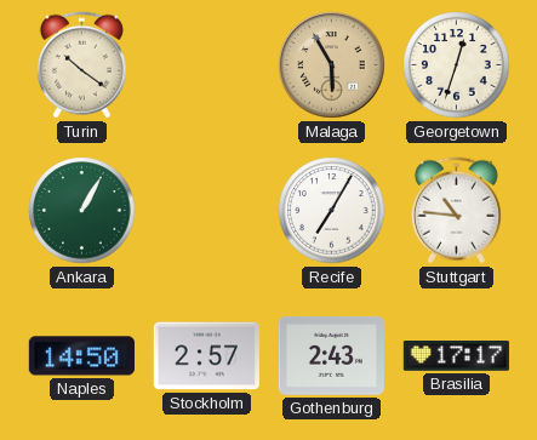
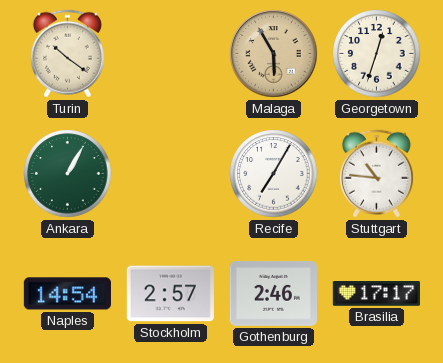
Naples: 14:50 -> 14:54 (67, 294)
Gothenburg: 2:43 -> 2:46 (273, 293)
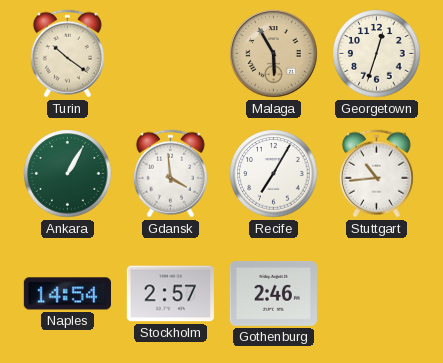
Gdansk: none -> 3:59 (170, 174)
Stuttgart: 10:46 -> 10:44 (376, 174)
Brasilia: 17:17 -> none (376, 294)
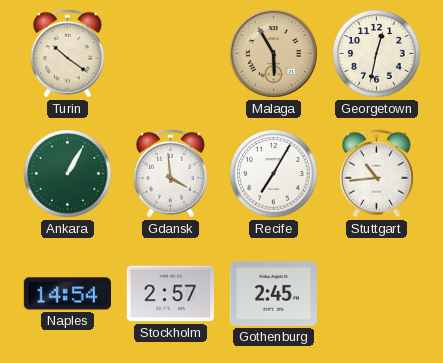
Georgetown: 12:33 -> 12:32 (377, 54)
Gothenburg: 2:46 -> 2:45 (273, 293)
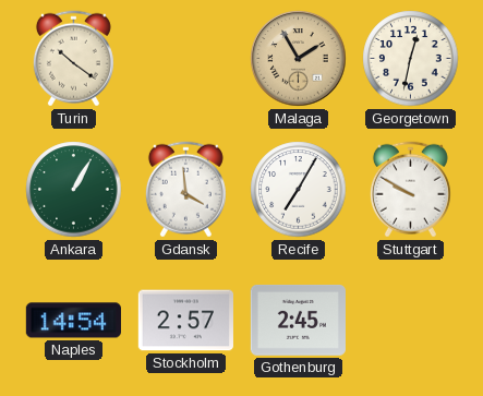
Malaga: 5:55 -> 1:55 (299, 59)
Stuttgart: 10:44 -> 9:50 (410, 190)
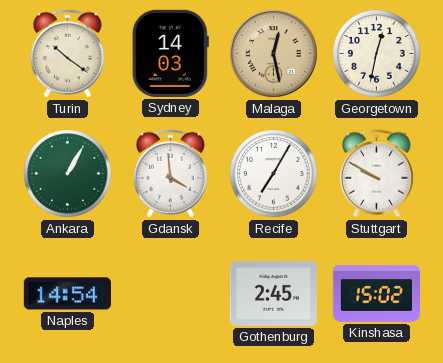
Sydney: none -> 14:03 (170, 53)
Malaga: 1:55 -> 12:28 (274, 54)
Stockholm: 2:57 -> none (185, 321)
Kinshasa: none -> 15:02 (376, 293)
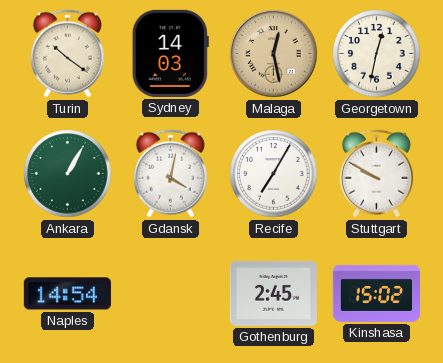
Gdansk: 3:59 -> 4:02 (170, 174)
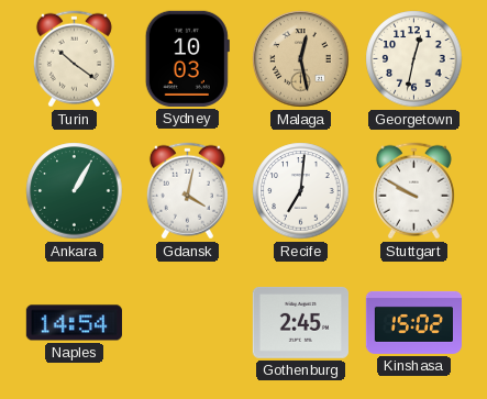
Sydney: 14:03 -> 10:03 (187, 58)
Recife: 7:05 -> 7:01 (301, 191)
